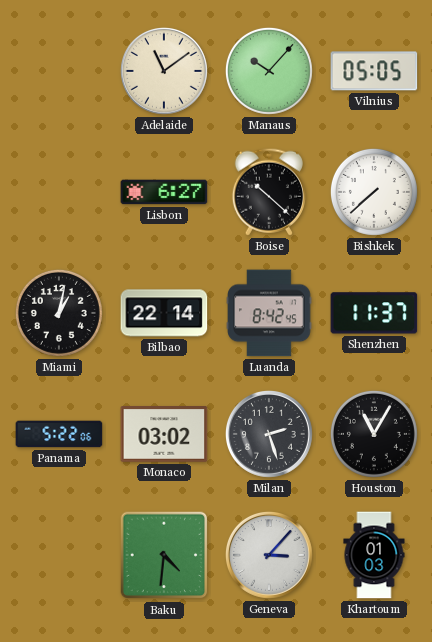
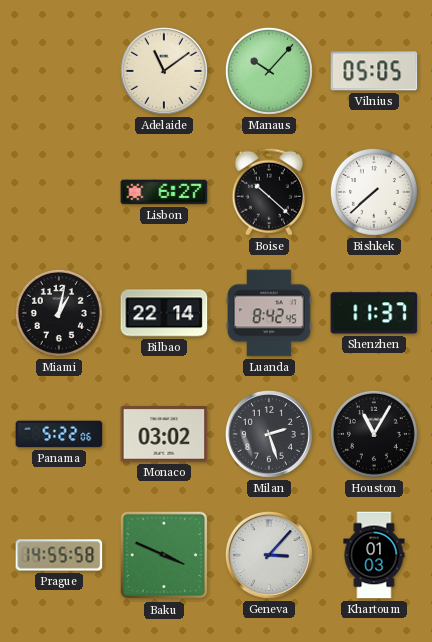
Prague: none -> 14:55 (59, 555)
Baku: 4:31 -> 3:49 (164, 555)
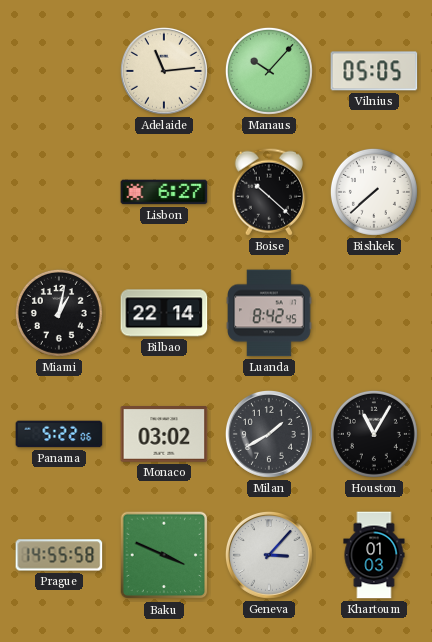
Adelaide: 11:09 -> 11:14 (164, 71)
Shenzhen: 11:37 -> none (374, 313)
Milan: 2:27 -> 1:40 (269, 434)
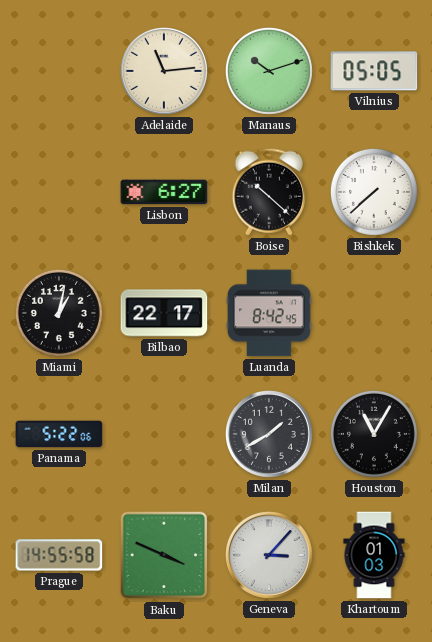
Manaus: 10:07 -> 10:12 (269, 71)
Bilbao: 22:14 -> 22:17 (164, 313)
Monaco: 03:02 -> none (164, 434)
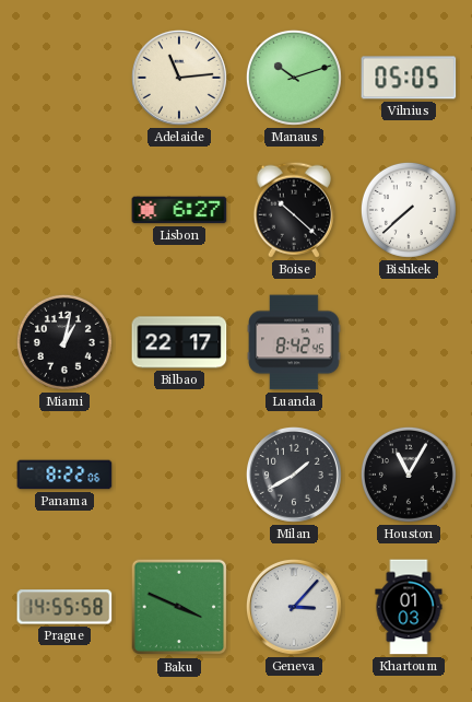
Panama: 5:22 -> 8:22 (64, 475)
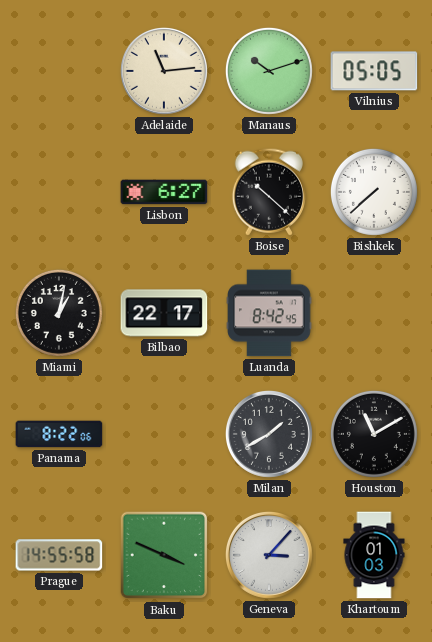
Houston: 11:05 -> 11:10 (374, 434)
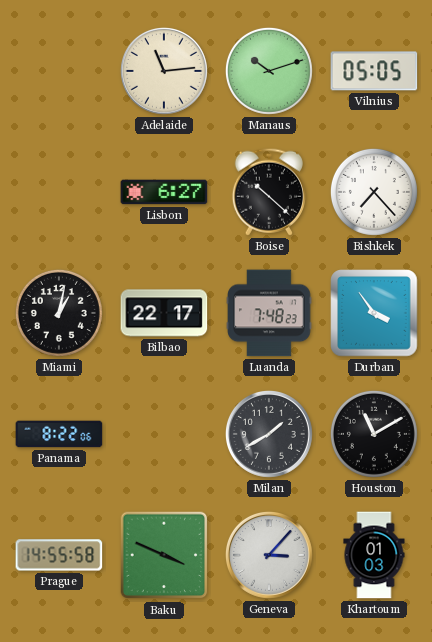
Bishkek: 7:38 -> 7:23 (374, 192)
Luanda: 8:42 -> 7:48 (269, 313)
Durban: none -> 3:54 (374, 313)
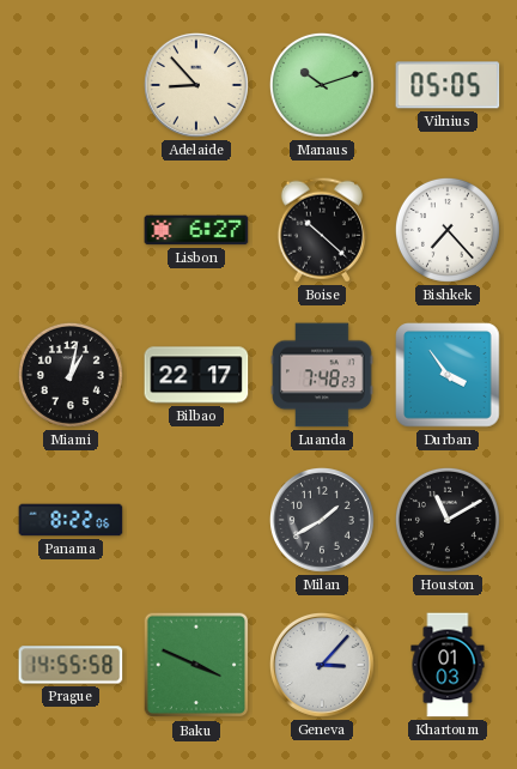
Adelaide: 11:14 -> 8:53 (196, 85)
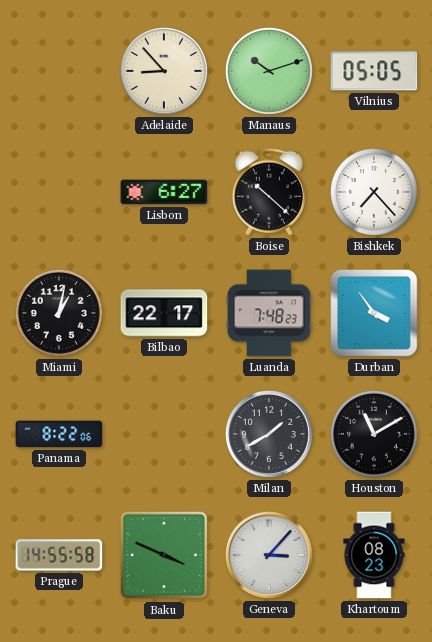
Khartoum: 01:03 -> 08:23 (374, 555)
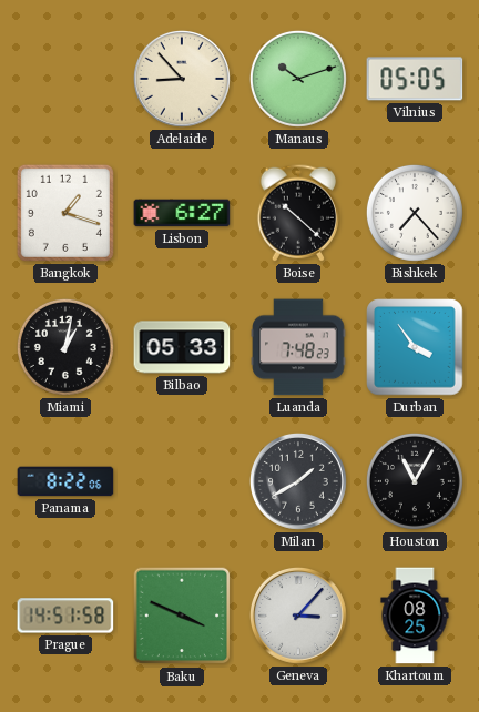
Bangkok: none -> 1:18 (65, 213)
Bilbao: 22:17 -> 05:33 (182, 347)
Houston: 11:10 -> 11:05 (415, 481)
Prague: 14:55 -> 14:51 (65, 616)
Khartoum: 08:23 -> 08:25 (415, 616)
